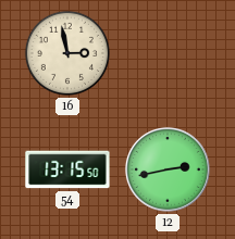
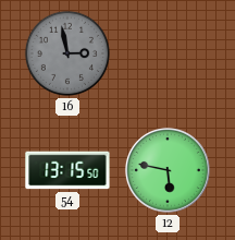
16 dial: cream -> grey (67, 53)
12: 2:43 -> 5:47 (168, 170)
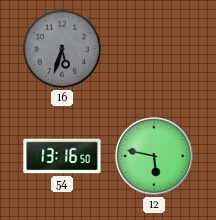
16: 2:58 -> 5:33 (62, 49)
54: 13:15 -> 13:16 (62, 156)
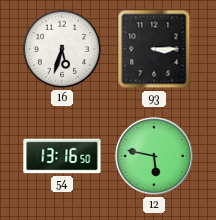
16 dial: grey -> white (62, 49)
93: none -> 3:15 (154, 49)
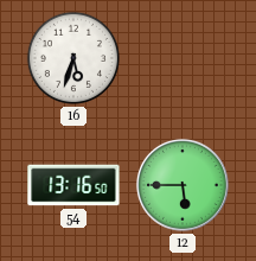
93: 3:15 -> none (154, 49)
12: 5:47 -> 5:45 (183, 185)
